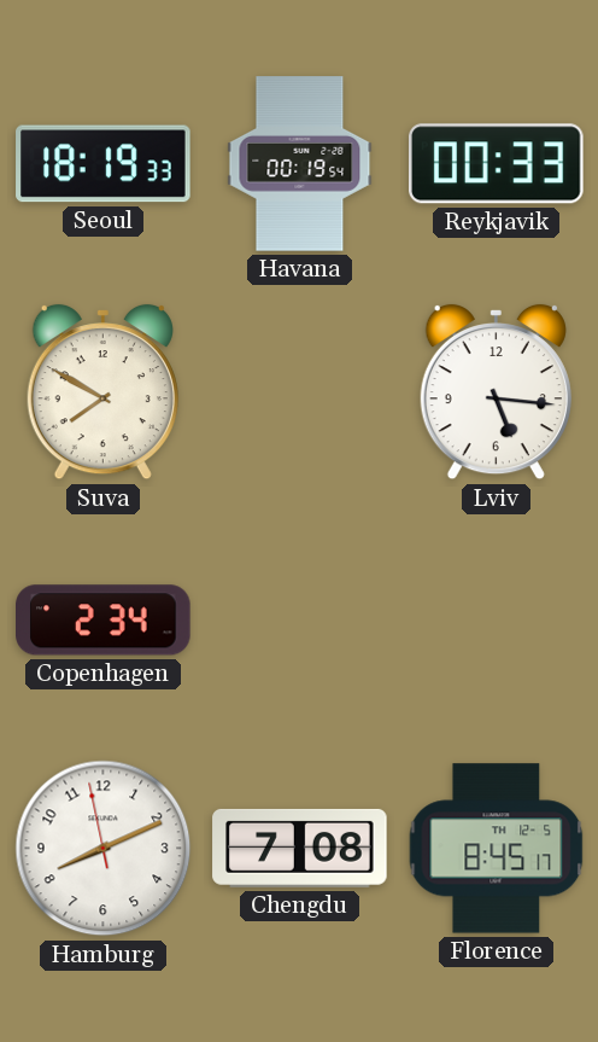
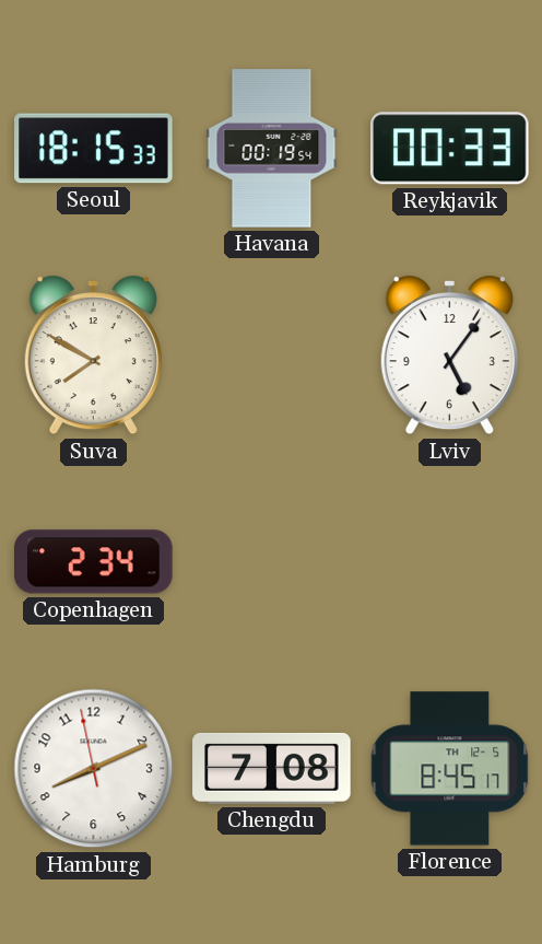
Seoul: 18:19 -> 18:15 (94, 149)
Lviv: 5:16 -> 5:06 (449, 356)
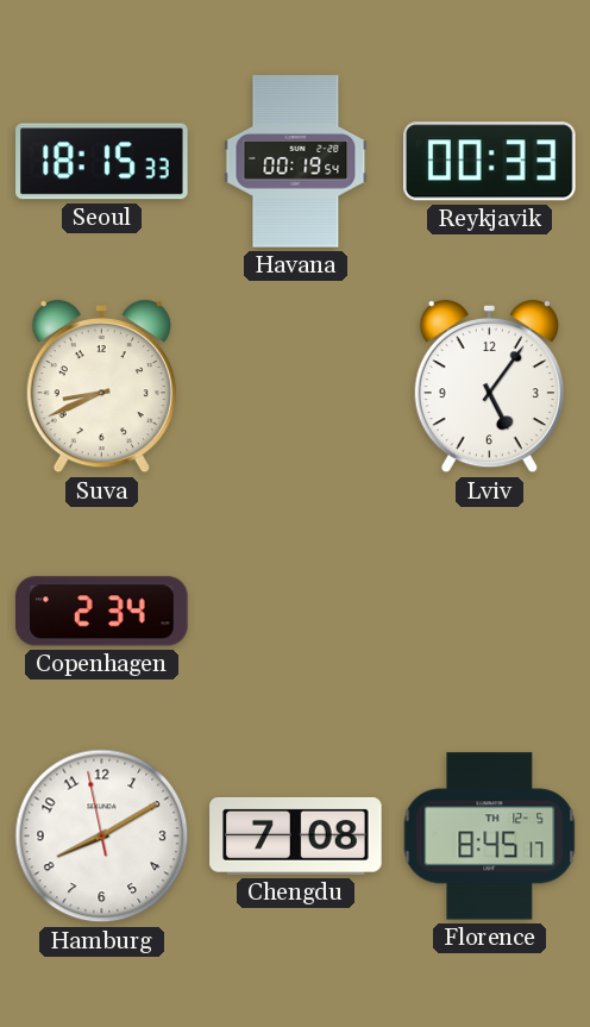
Suva: 7:50 -> 8:41 (101, 387)
Hamburg: 8:10 -> 8:09 (102, 837)
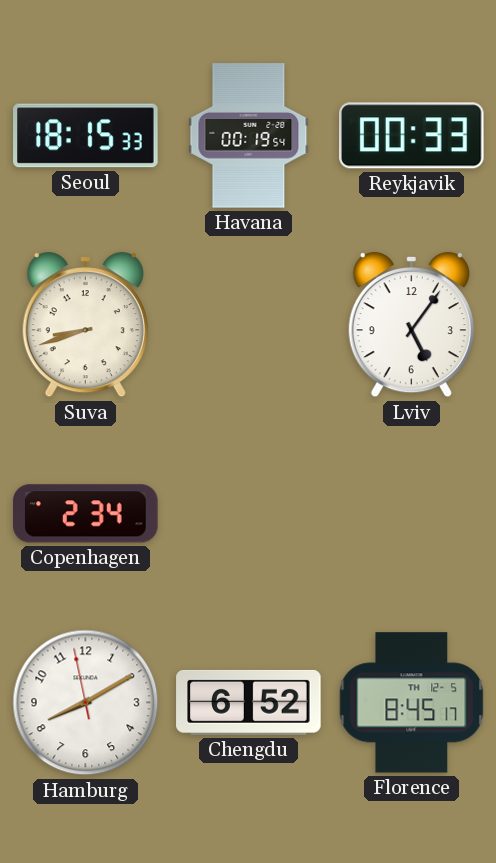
Suva: 8:41 -> 8:42 (85, 325)
Chengdu: 7:08 -> 6:52 (249, 702)
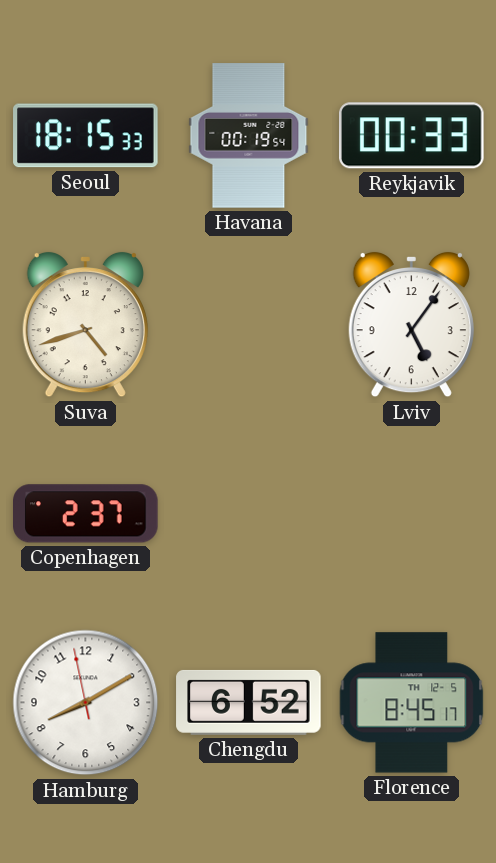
Suva: 8:42 -> 4:42 (85, 325)
Copenhagen: 2:34 -> 2:37 (86, 514)
